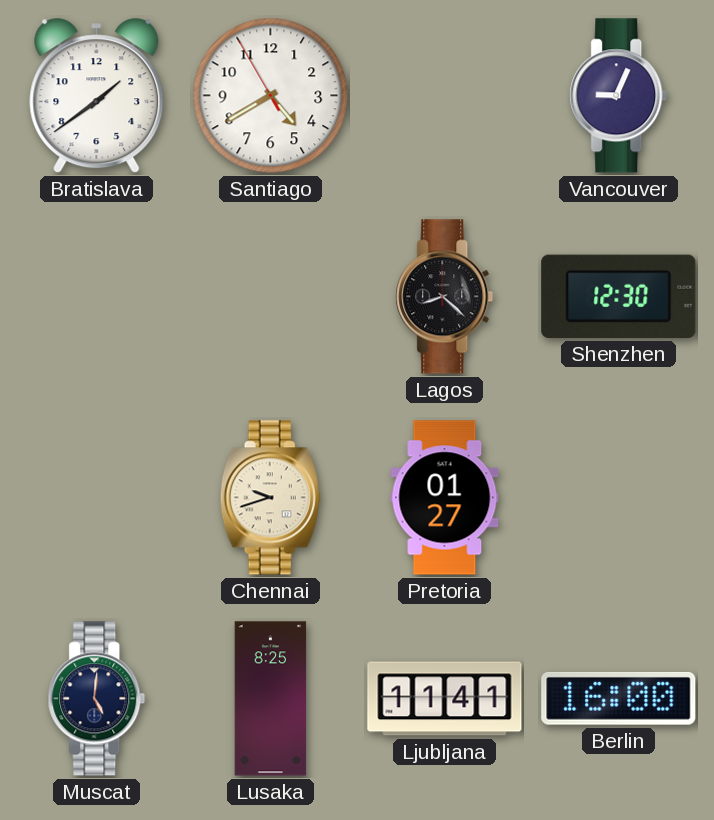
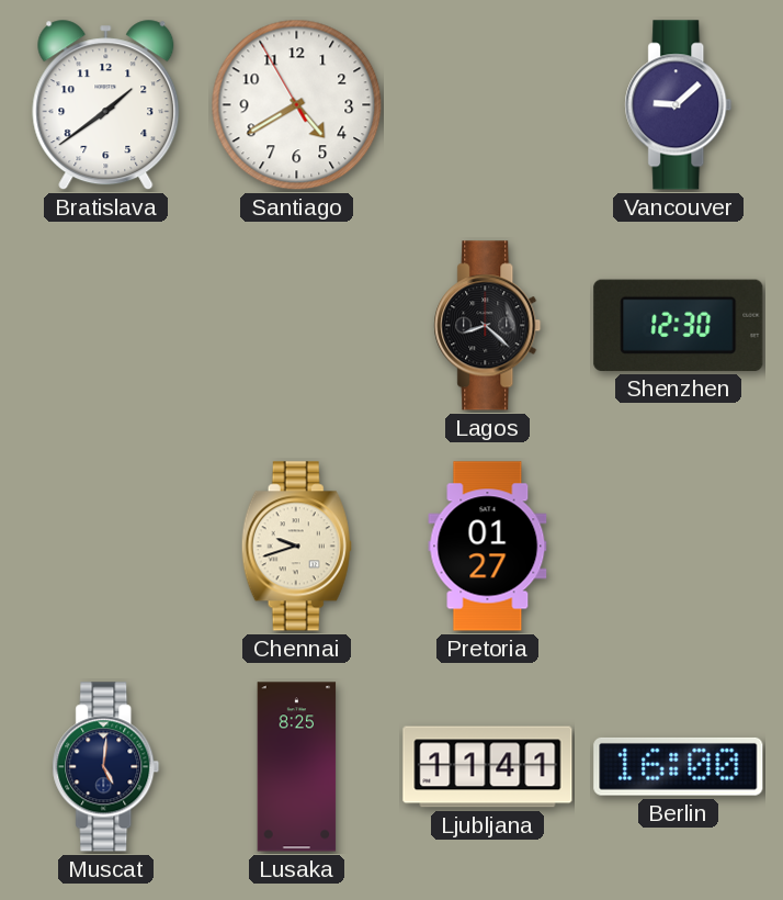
Vancouver: 9:04 -> 9:08 (679, 105)
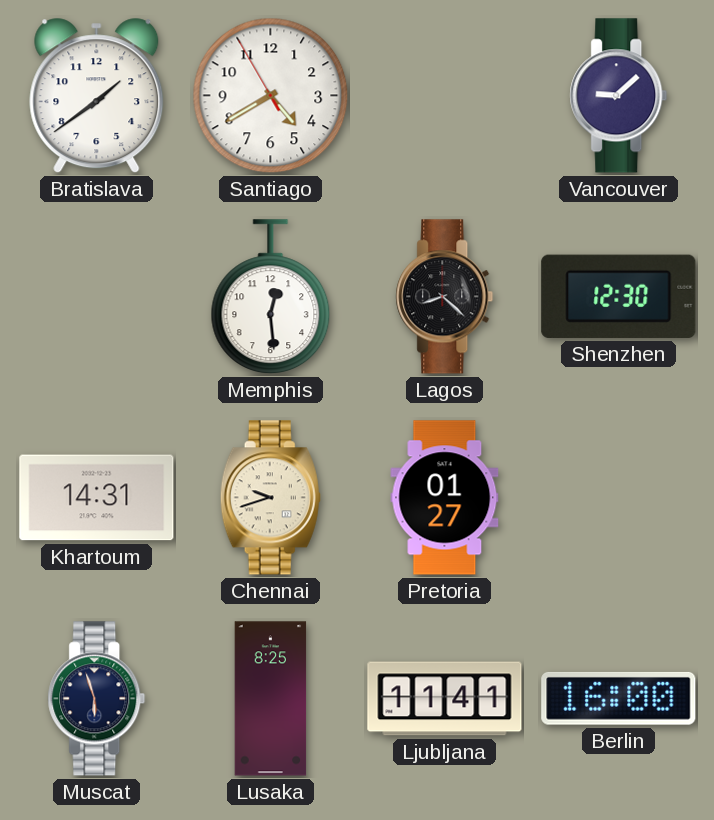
Memphis: none -> 12:29 (271, 297)
Khartoum: none -> 14:31 (97, 498)
Muscat: 5:01 -> 5:57 (97, 699)
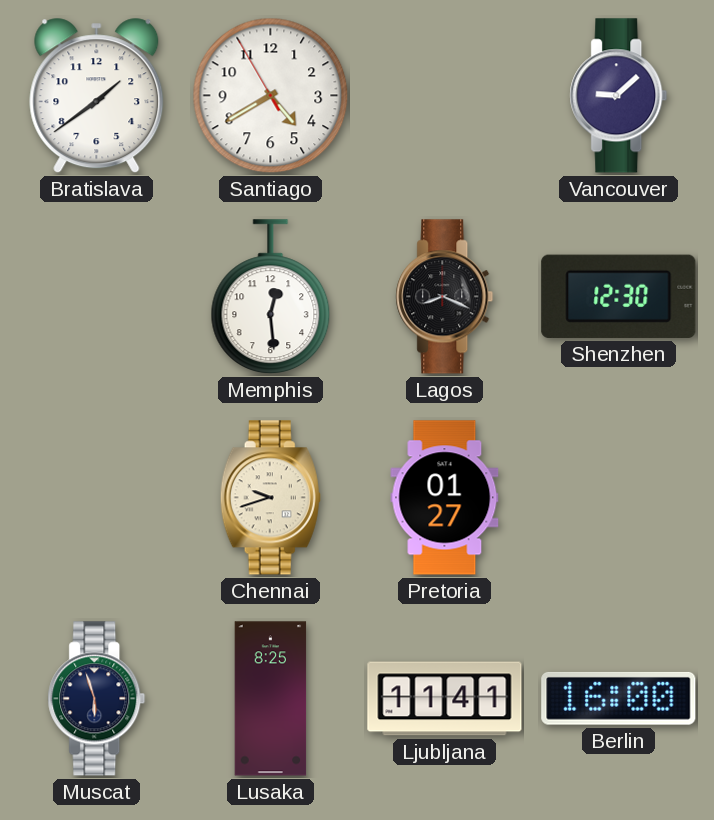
Lagos: 8:22 -> 8:19 (445, 297)
Khartoum: 14:31 -> none (97, 498)
